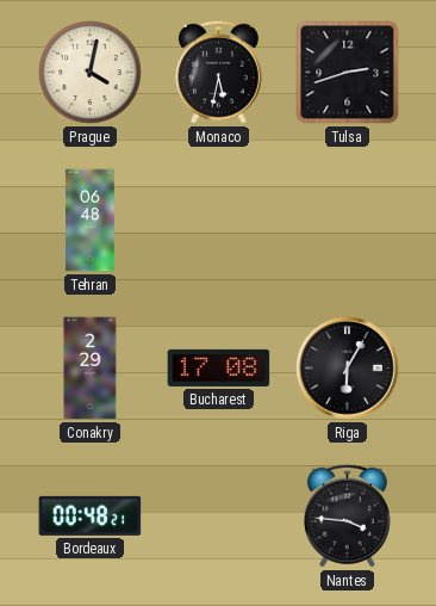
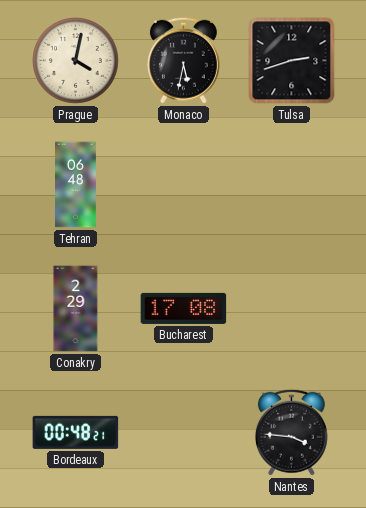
Riga: 6:05 -> none (348, 369)
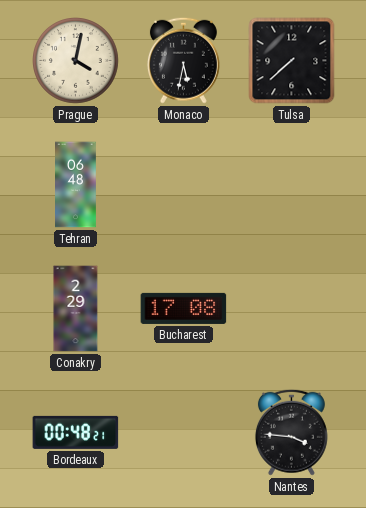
Tulsa: 2:42 -> 7:38 (292, 61)
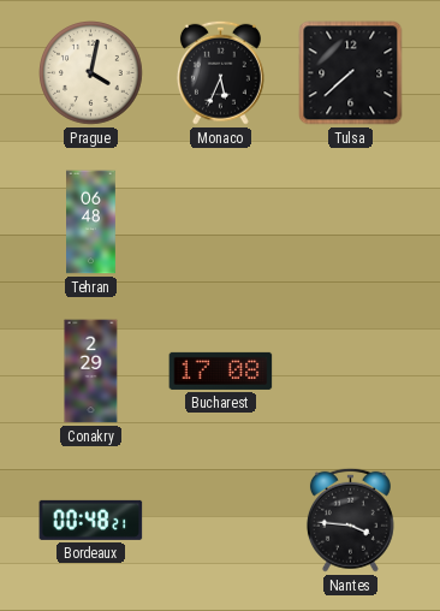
Monaco: 5:32 -> 5:34 (220, 72)
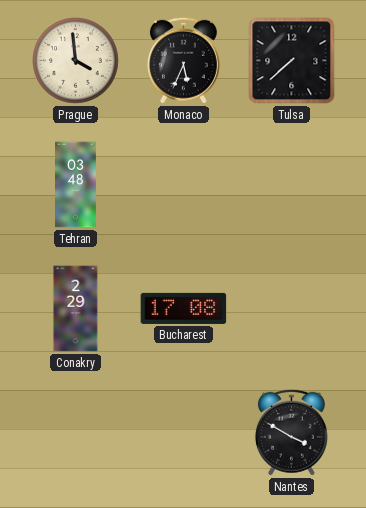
Prague: 4:02 -> 3:59 (76, 61)
Tehran: 06:48 -> 03:48 (76, 185)
Bordeaux: 00:48 -> none (91, 520)
Nantes: 3:46 -> 3:50 (291, 432)
